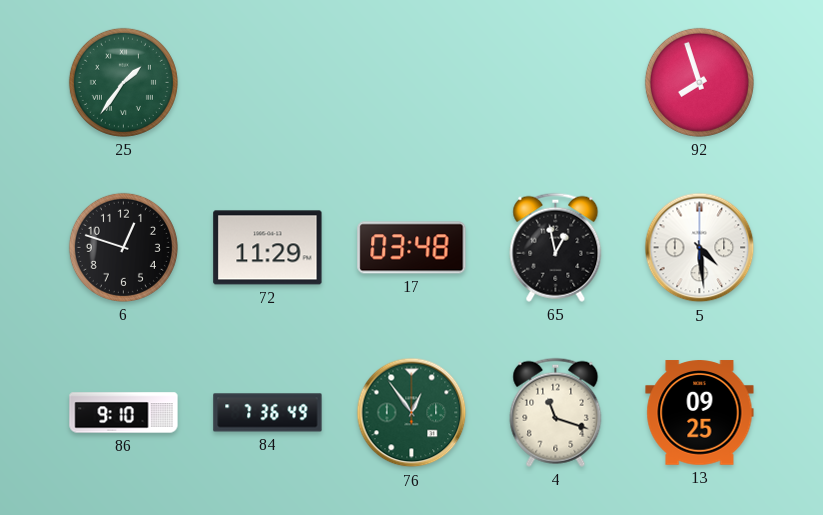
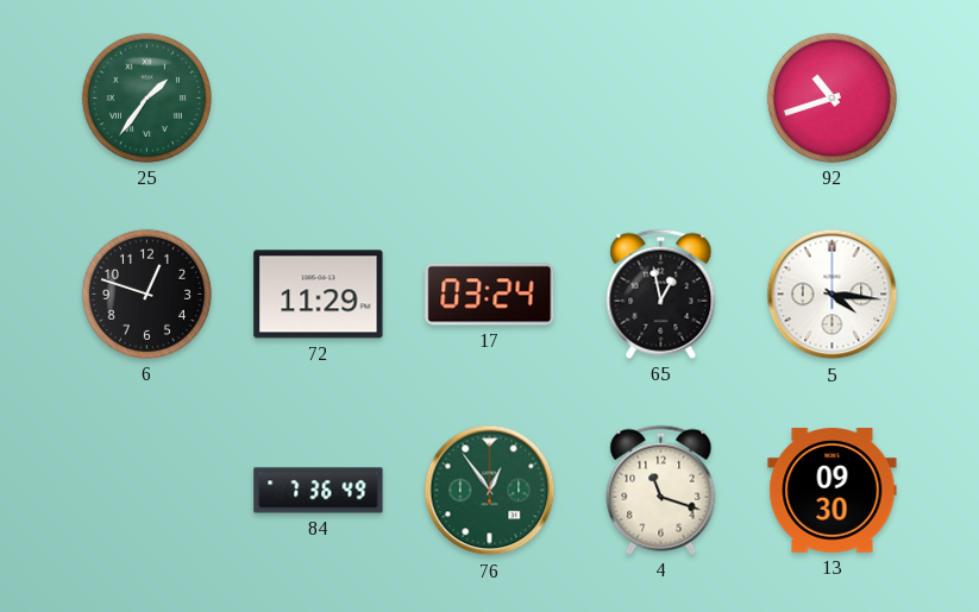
92: 7:57 -> 10:42 (831, 97)
17: 03:48 -> 03:24 (490, 295)
5: 4:29 -> 4:16 (833, 295)
86: 9:10 -> none (124, 413)
13: 09:25 -> 09:30 (833, 491)
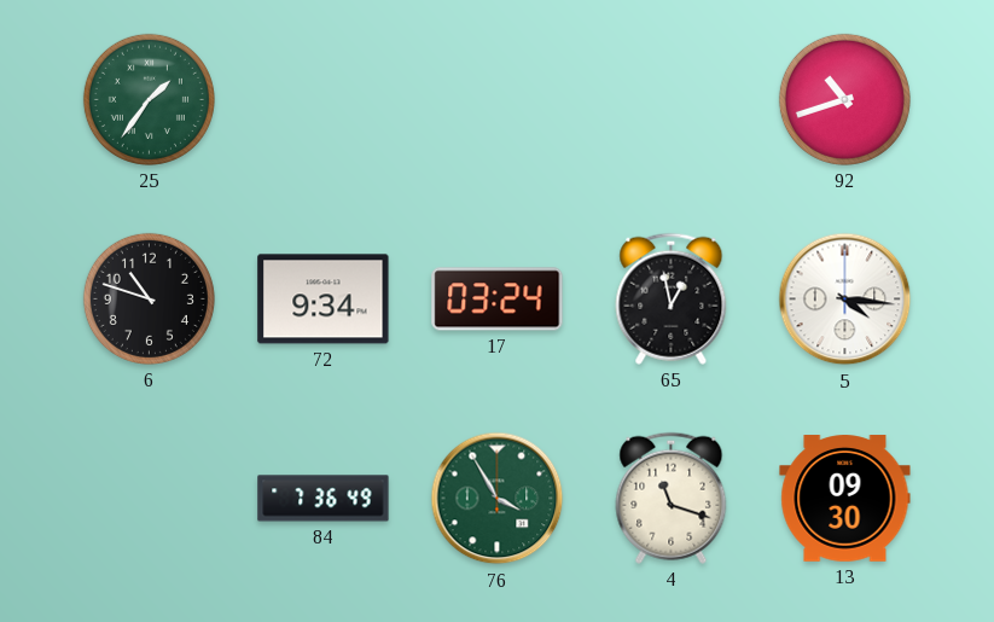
6: 12:48 -> 10:48 (149, 298)
72: 11:29 -> 9:34 (324, 300)
76: 12:54 -> 3:55 (498, 499)
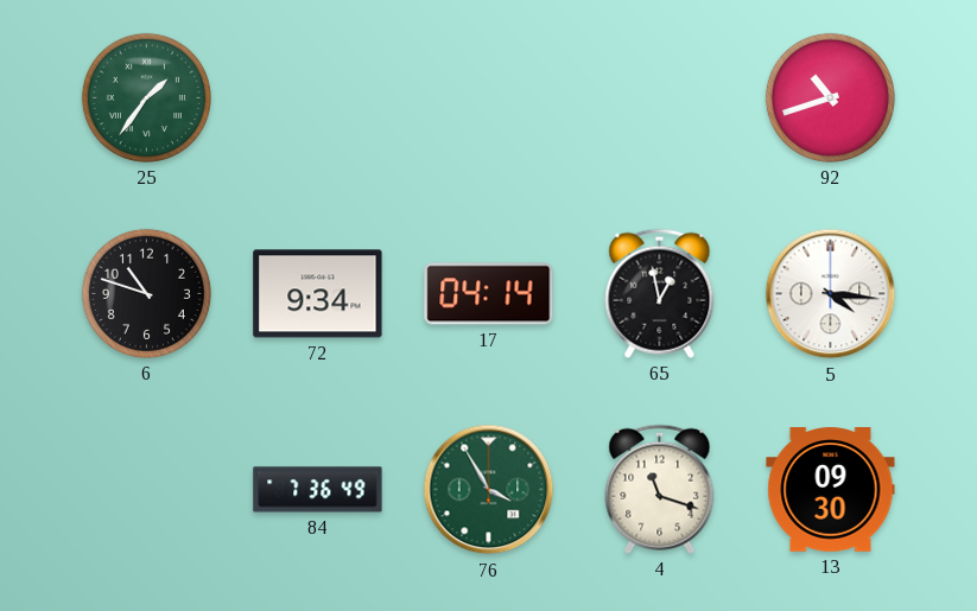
17: 03:24 -> 04:14 (489, 294)
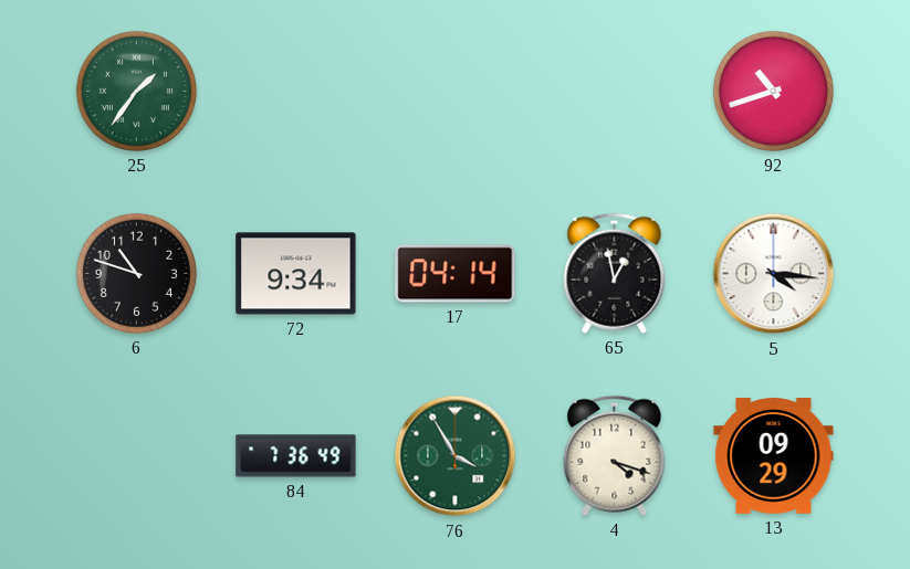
4: 11:18 -> 4:18 (615, 455)
13: 09:30 -> 09:29 (774, 456)
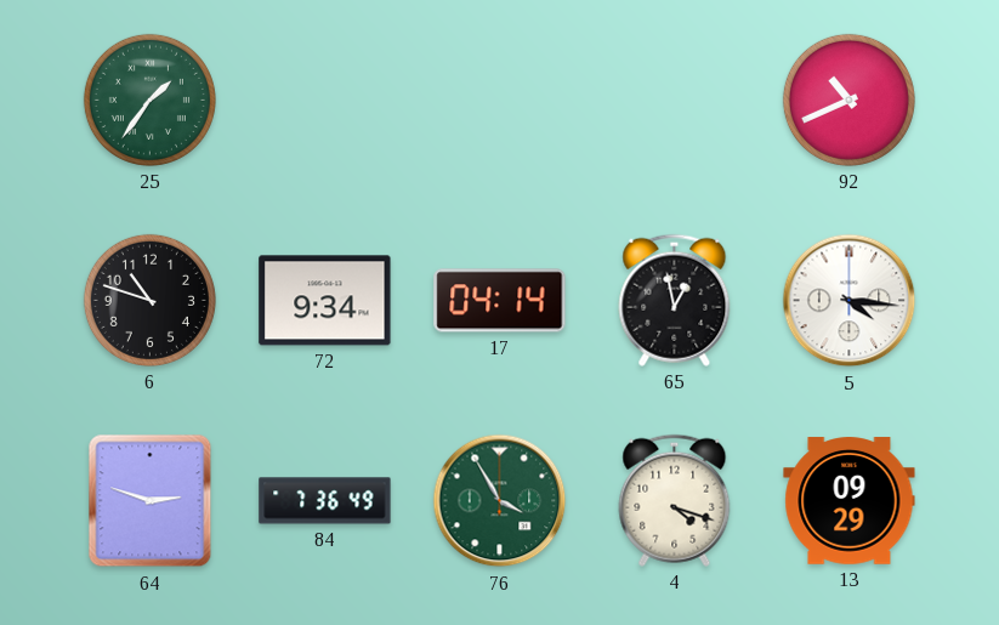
92: 10:42 -> 10:41 (848, 100)
64: none -> 2:48 (151, 501)
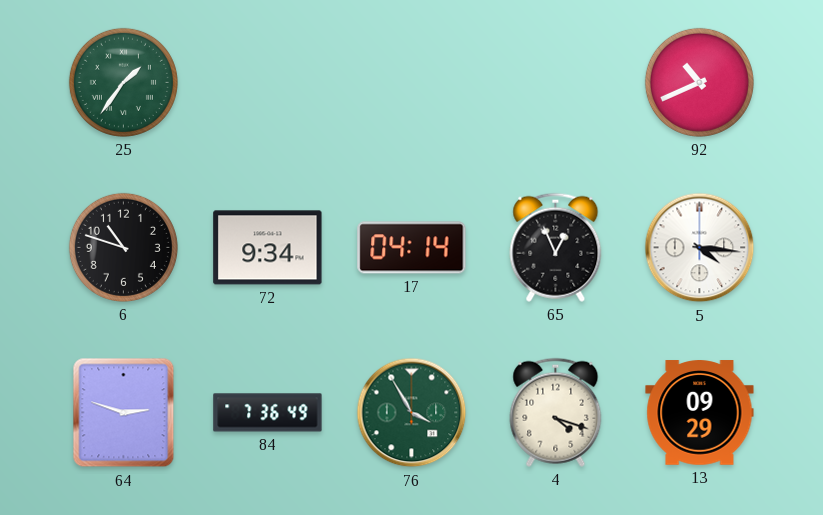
65: 12:58 -> 12:56 (556, 247)
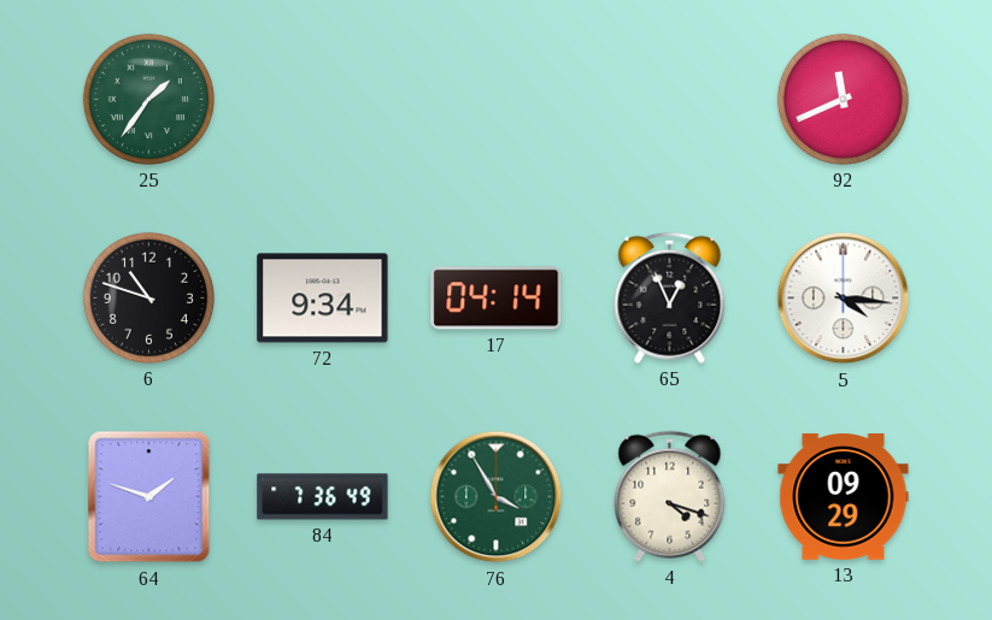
92: 10:41 -> 11:41 (843, 99)
64: 2:48 -> 1:48 (149, 497)
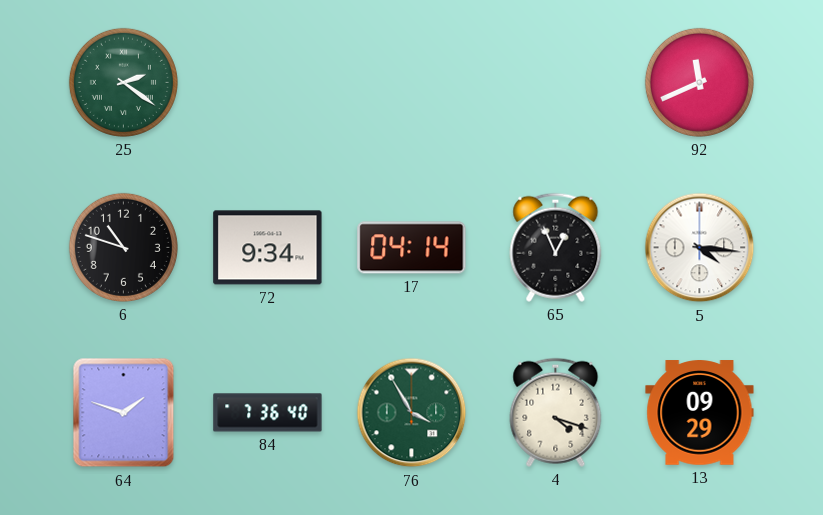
25: 1:36 -> 2:21 (123, 82)
84: 7:36:49 -> 7:36:40 (268, 413)
